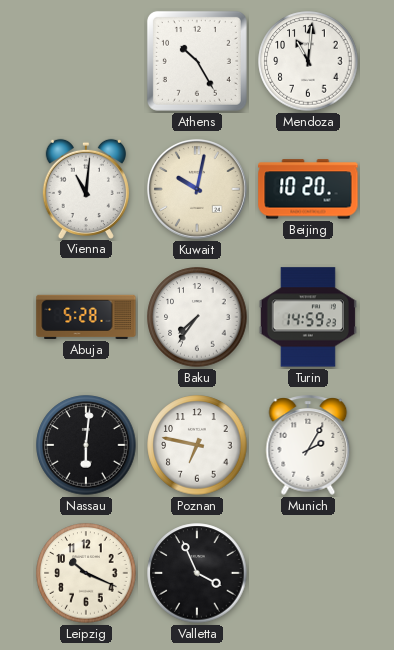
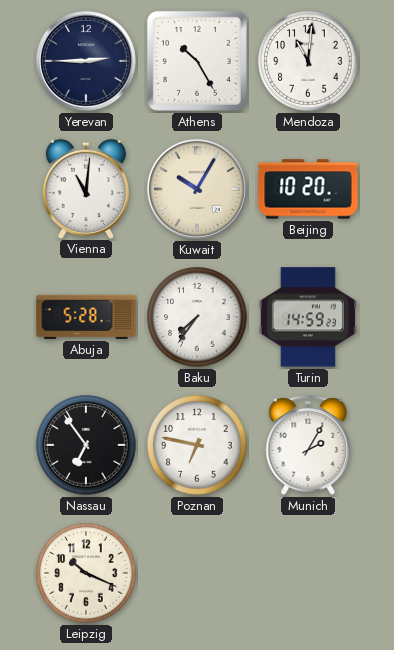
Yerevan: none -> 2:45 (86, 61)
Kuwait: 10:02 -> 10:05 (197, 189)
Nassau: 6:01 -> 6:54 (86, 445)
Valletta: 3:56 -> none (197, 573)
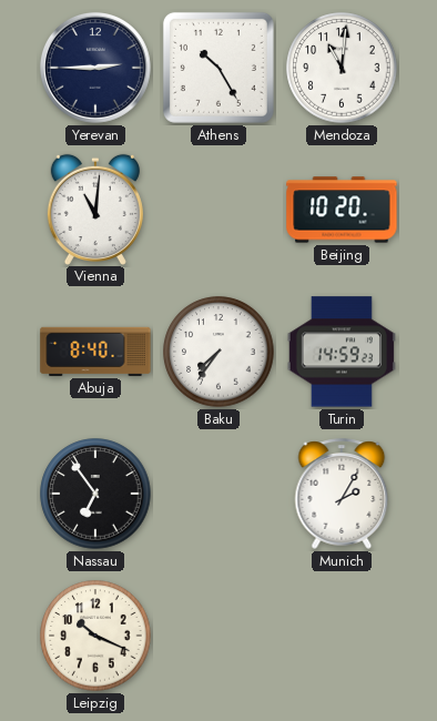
Kuwait: 10:05 -> none (197, 189)
Abuja: 5:28 -> 8:40 (95, 352)
Poznan: 6:47 -> none (197, 445)
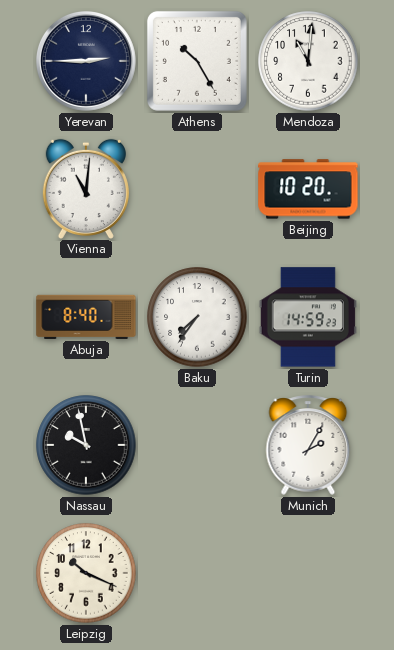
Nassau: 6:54 -> 9:58 (86, 445)
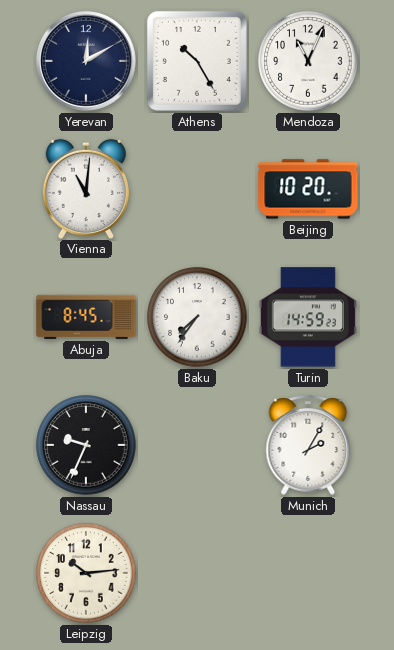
Yerevan: 2:45 -> 12:10 (86, 61)
Mendoza: 11:01 -> 11:04 (308, 61)
Abuja: 8:40 -> 8:45 (86, 317)
Nassau: 9:58 -> 9:34 (86, 445)
Leipzig: 10:19 -> 10:14 (86, 573)
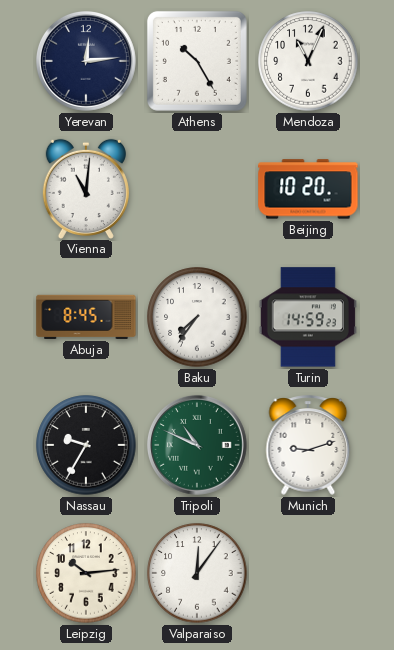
Yerevan: 12:10 -> 12:14 (86, 61)
Nassau: 9:34 -> 9:35 (86, 445)
Tripoli: none -> 10:49 (197, 445)
Munich: 2:05 -> 9:12 (308, 445)
Valparaiso: none -> 12:06 (197, 573)
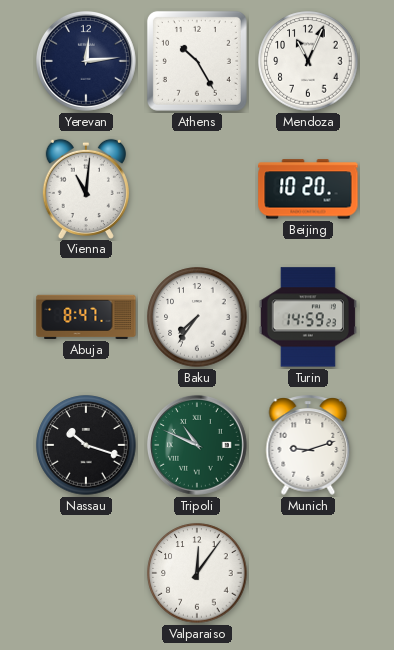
Abuja: 8:45 -> 8:47 (86, 317)
Nassau: 9:35 -> 10:18 (86, 445)
Leipzig: 10:14 -> none (86, 573)
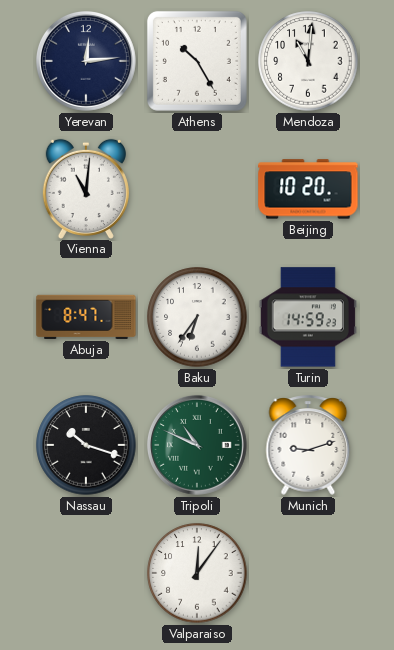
Mendoza: 11:04 -> 11:01 (308, 61)
Baku: 7:36 -> 6:36 (197, 317)
